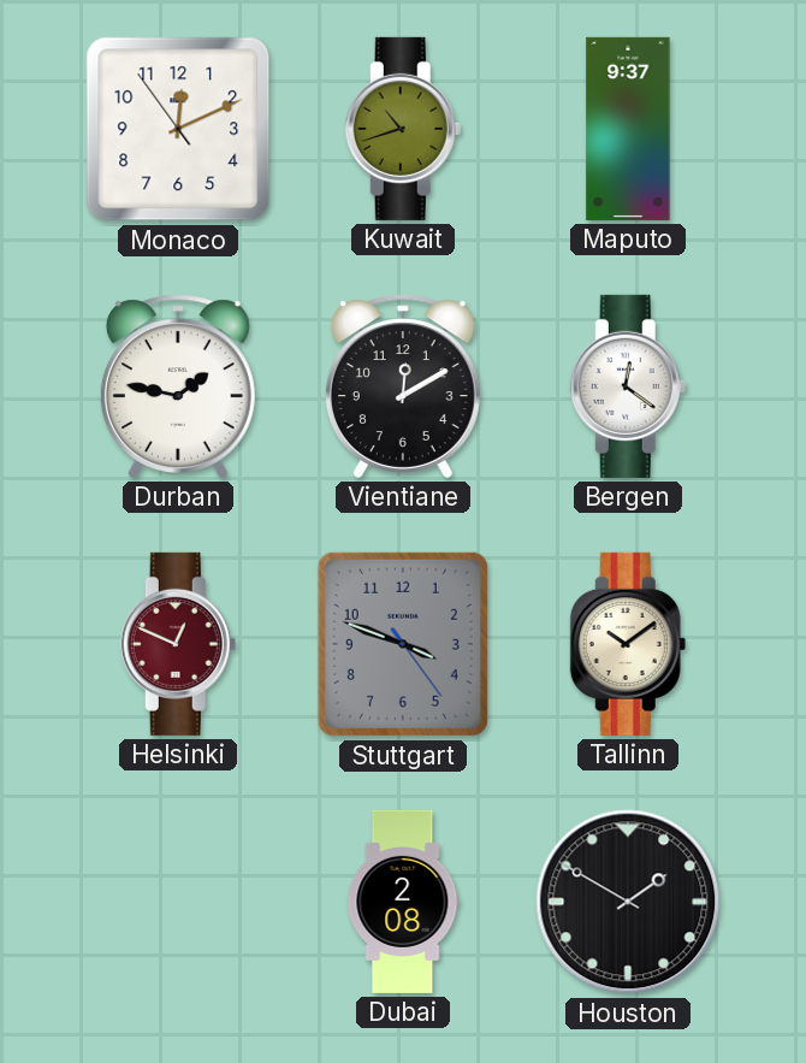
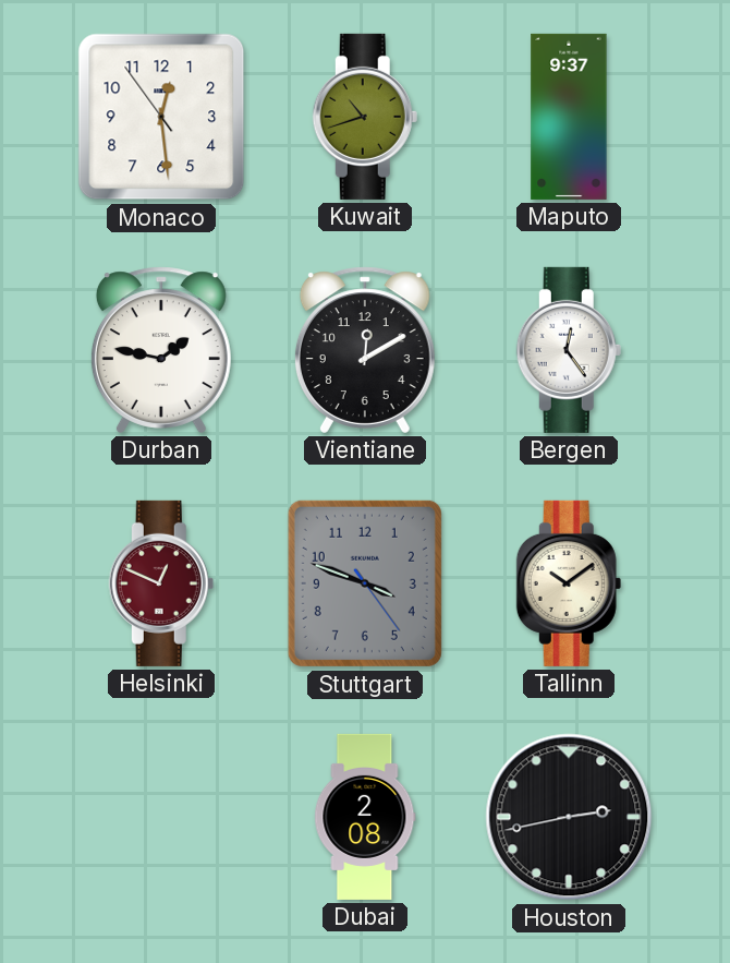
Monaco: 12:10 -> 12:28 (161, 117)
Bergen: 12:21 -> 12:24 (569, 350)
Houston: 1:50 -> 2:43 (569, 817)
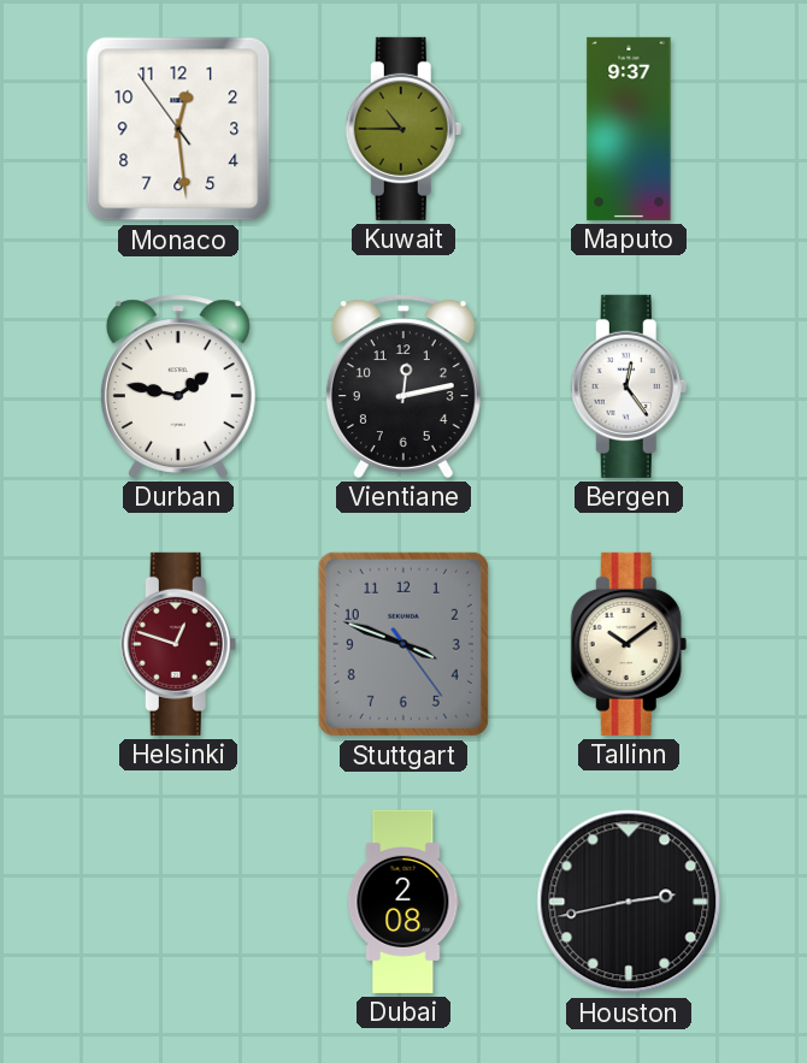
Kuwait: 10:42 -> 10:45 (403, 129)
Vientiane: 12:10 -> 12:13 (403, 386)
Helsinki: 12:49 -> 12:48 (178, 644)
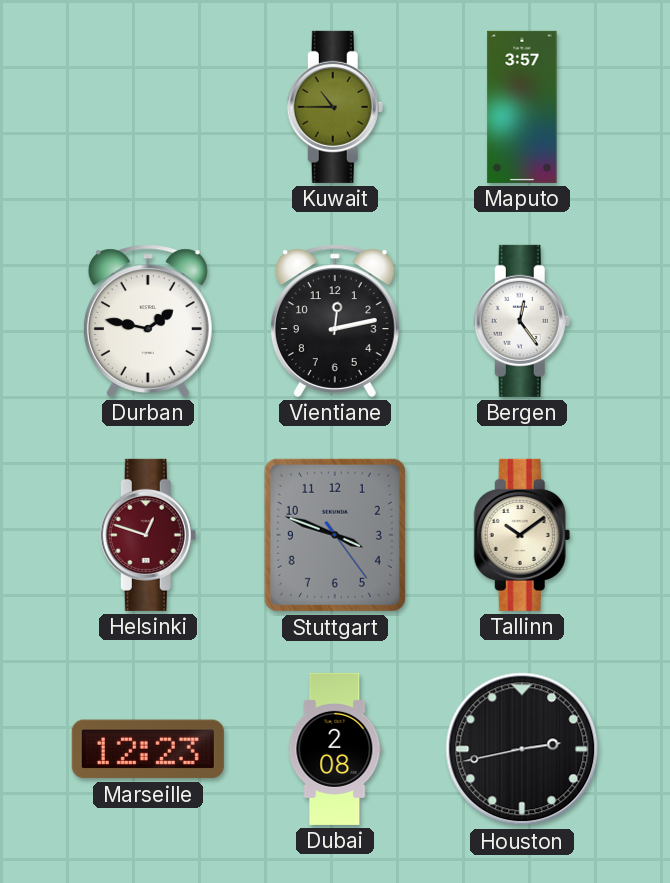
Monaco: 12:28 -> none (178, 129)
Maputo: 9:37 -> 3:57 (522, 107)
Marseille: none -> 12:23 (148, 749)
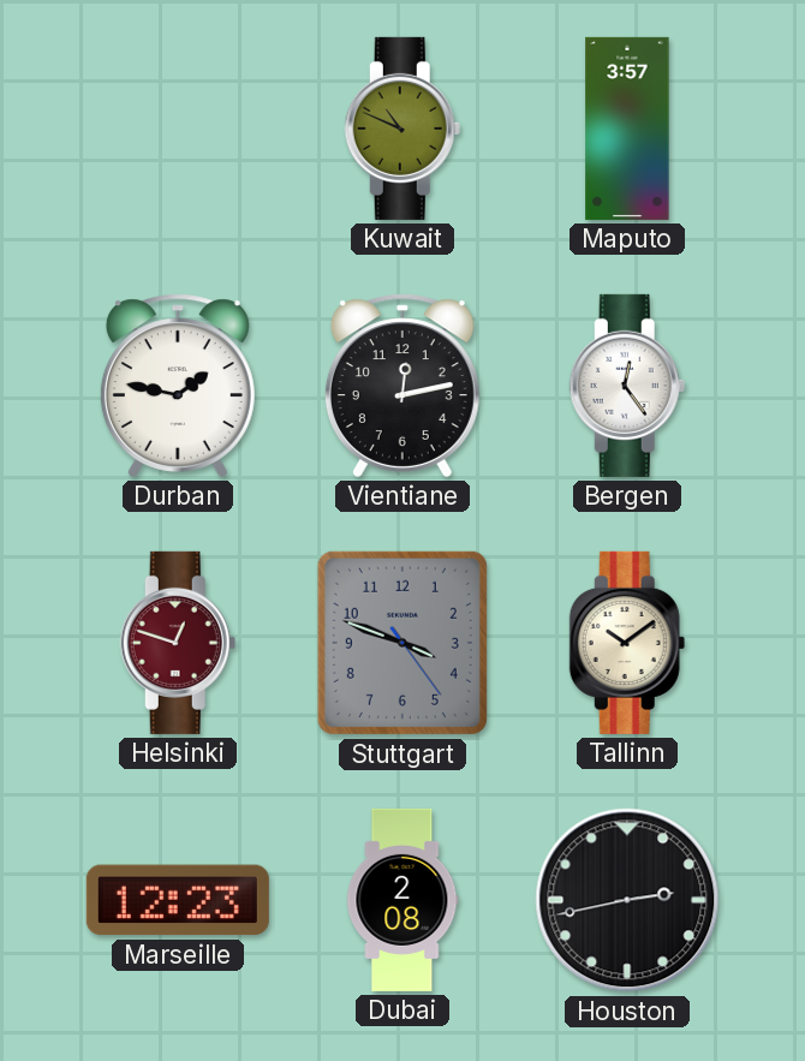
Kuwait: 10:45 -> 10:49 (402, 129)
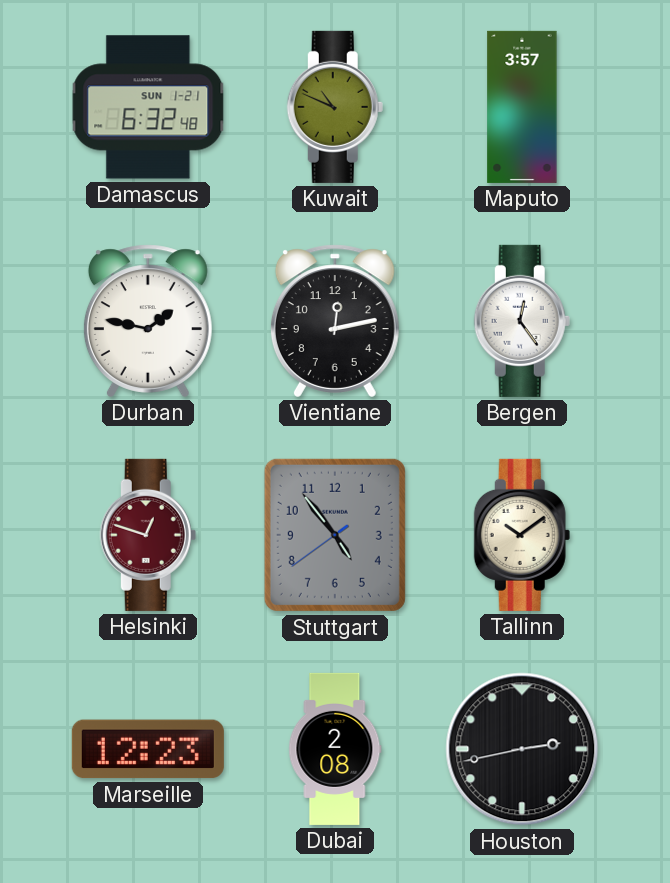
Damascus: none -> 6:32 (148, 107)
Stuttgart: 3:48 -> 4:53 (335, 535)
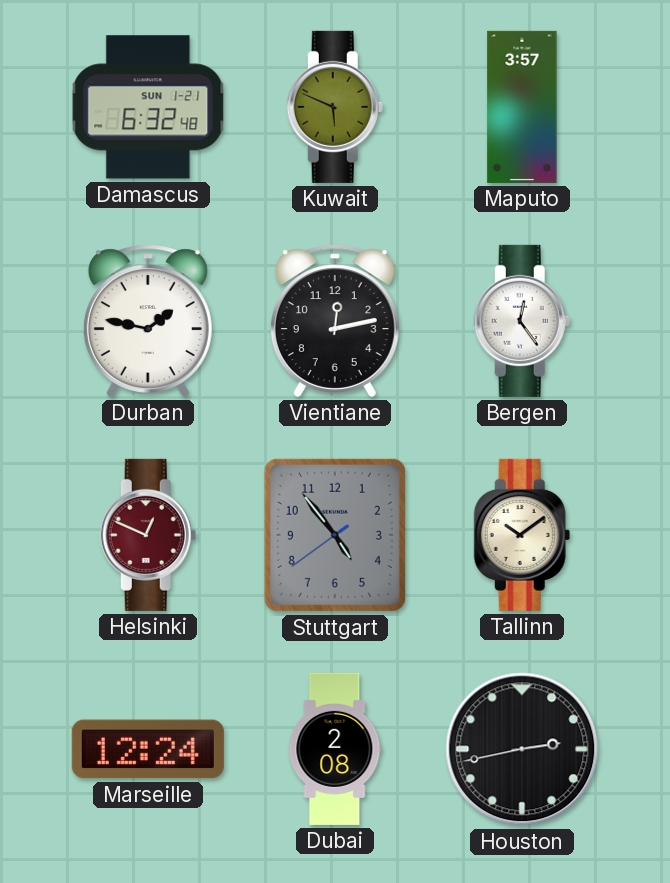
Kuwait: 10:49 -> 5:49 (335, 107)
Helsinki: 12:48 -> 12:49 (148, 535)
Marseille: 12:23 -> 12:24 (148, 749)
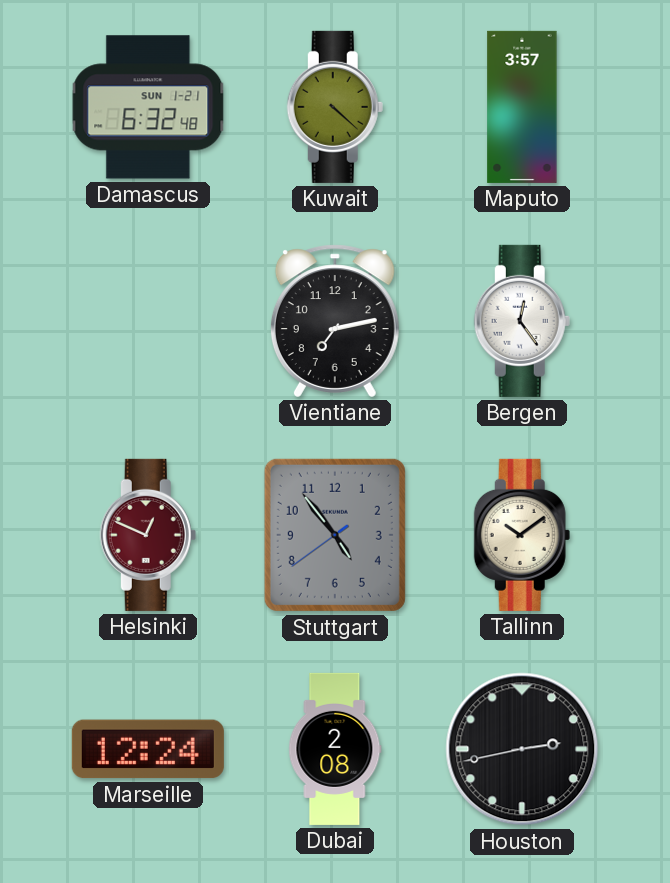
Kuwait: 5:49 -> 4:22 (335, 107)
Durban: 1:47 -> none (148, 321)
Vientiane: 12:13 -> 7:13 (335, 321)
